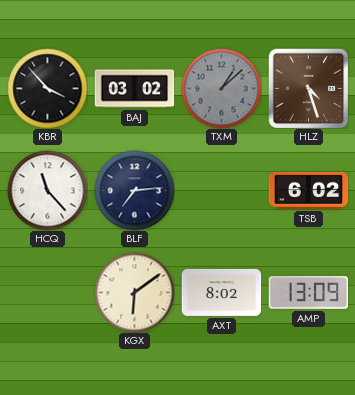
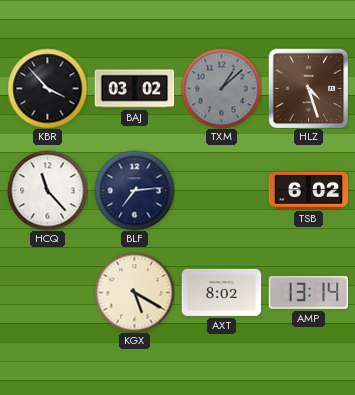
KGX: 6:09 -> 5:20 (134, 292)
AMP: 13:09 -> 13:14 (308, 293)
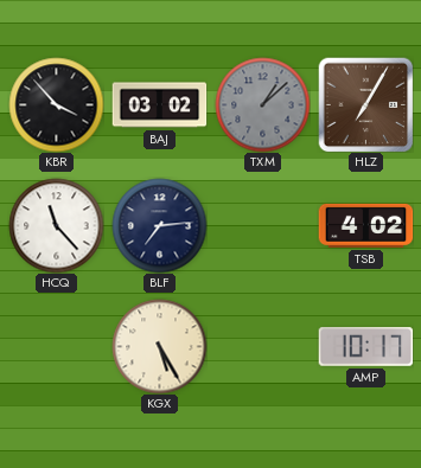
HLZ: 4:27 -> 7:05 (365, 104)
TSB: 6:02 -> 4:02 (365, 225)
KGX: 5:20 -> 5:25 (159, 346)
AXT: 8:02 -> none (221, 292)
AMP: 13:14 -> 10:17 (365, 347)
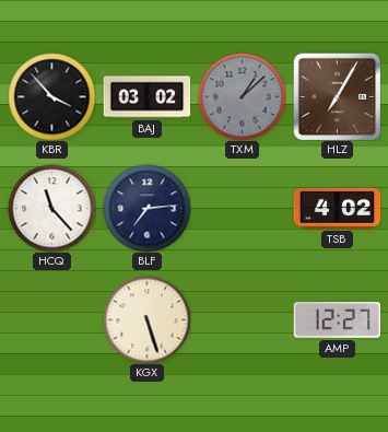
KGX: 5:25 -> 5:27 (146, 319)
AMP: 10:17 -> 12:27 (337, 320)
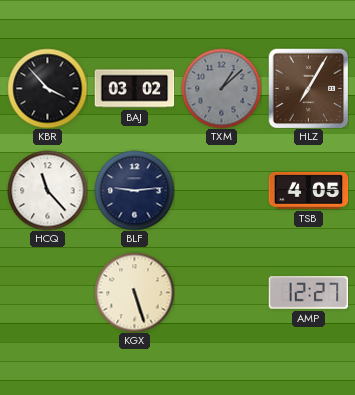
BLF: 7:14 -> 9:14 (134, 190)
TSB: 4:02 -> 4:05 (308, 190)
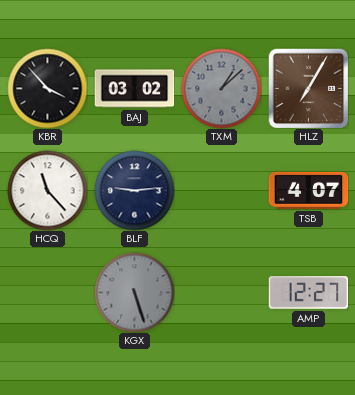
TSB: 4:05 -> 4:07 (308, 190)
KGX dial: cream -> grey (134, 292)
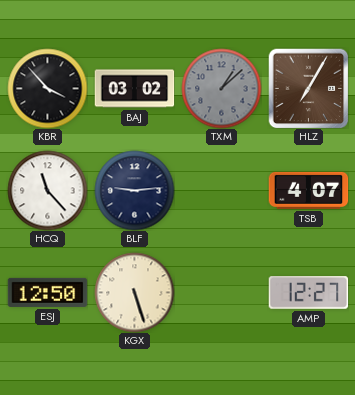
ESJ: none -> 12:50 (47, 292)
KGX dial: grey -> cream (134, 292)
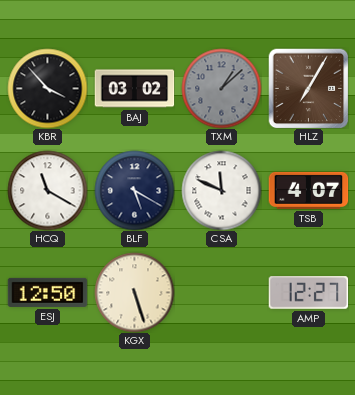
HCQ: 11:23 -> 11:20 (47, 190)
BLF: 9:14 -> 5:20 (134, 190)
CSA: none -> 11:49 (221, 190)
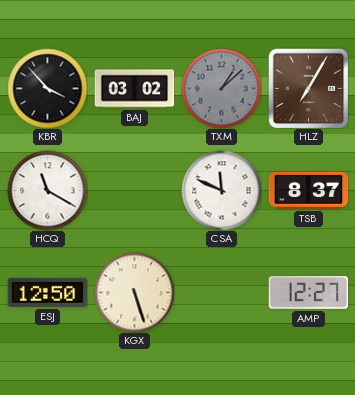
BLF: 5:20 -> none (134, 190)
TSB: 4:07 -> 8:37 (308, 190)
